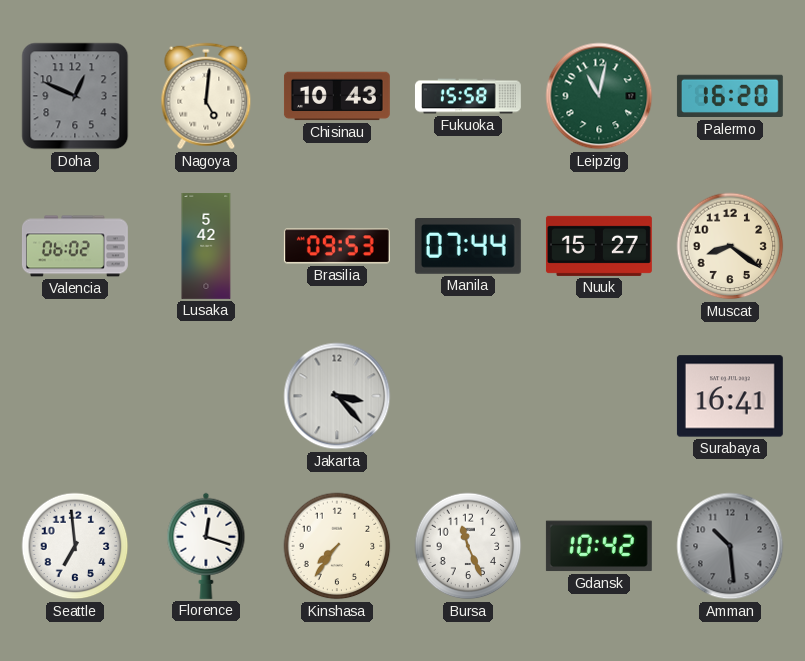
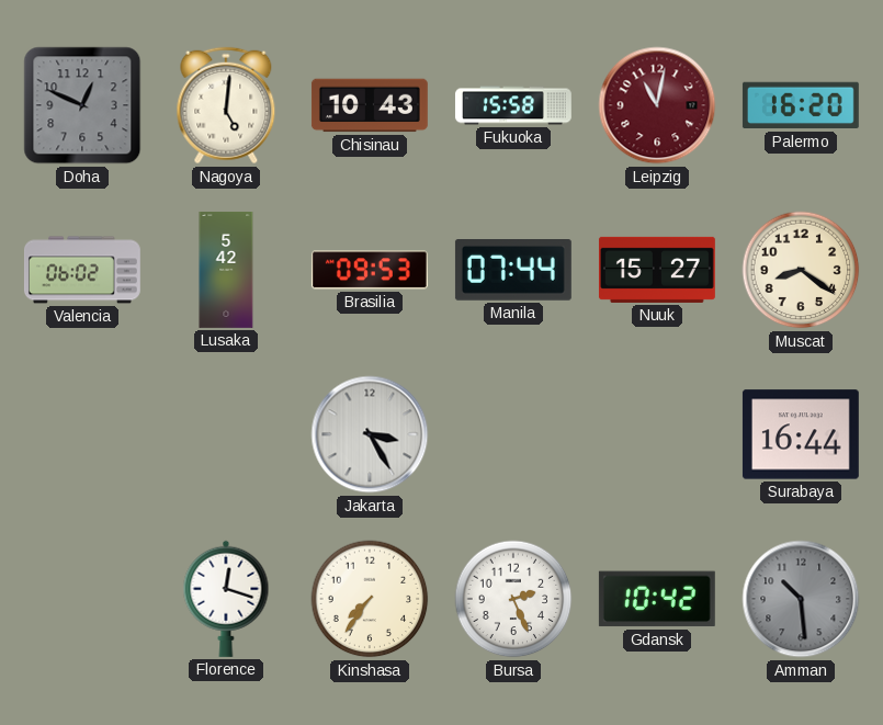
Leipzig dial: green -> burgundy (657, 105)
Jakarta: 3:23 -> 3:25 (370, 434)
Surabaya: 16:41 -> 16:44 (801, 434)
Seattle: 6:59 -> none (75, 546)
Bursa: 11:26 -> 2:26 (513, 599)
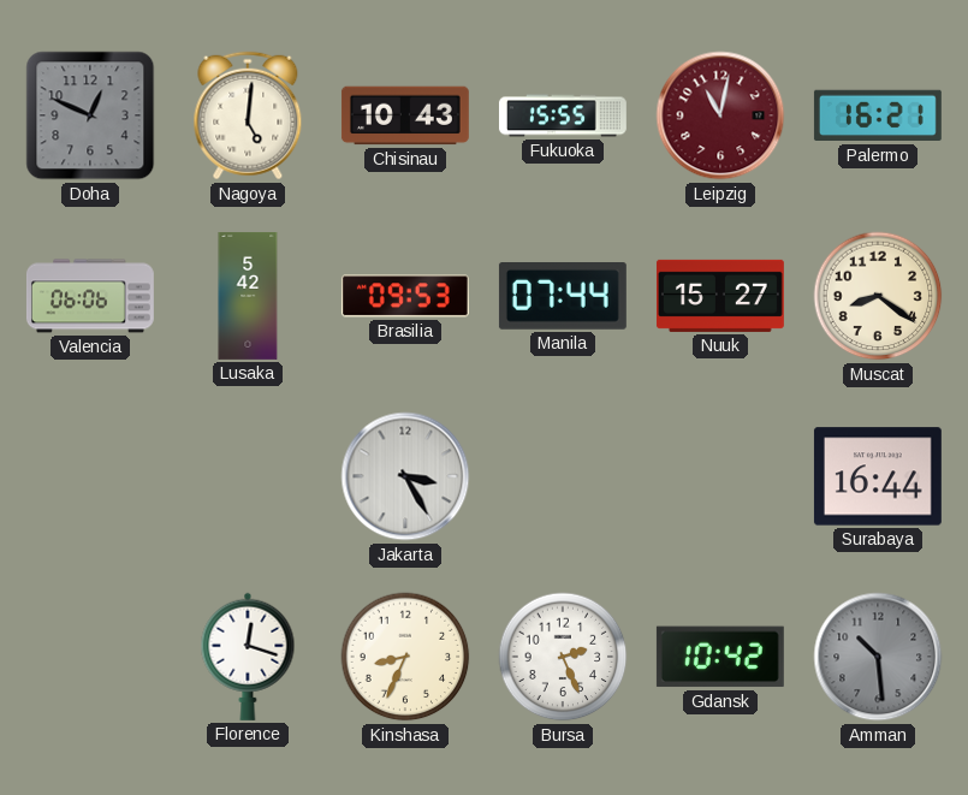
Fukuoka: 15:58 -> 15:55 (563, 115)
Palermo: 16:20 -> 16:21 (878, 115)
Valencia: 06:02 -> 06:06 (90, 296)
Kinshasa: 7:36 -> 8:34 (405, 657)
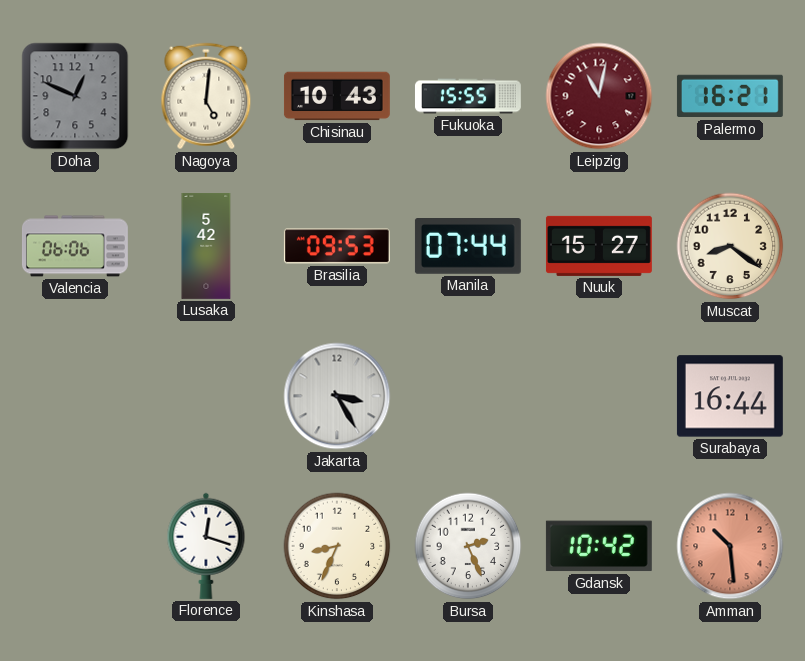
Amman dial: grey -> salmon (730, 546)
